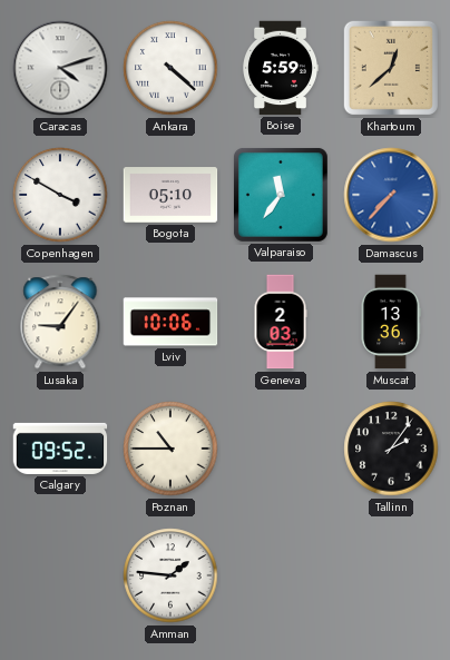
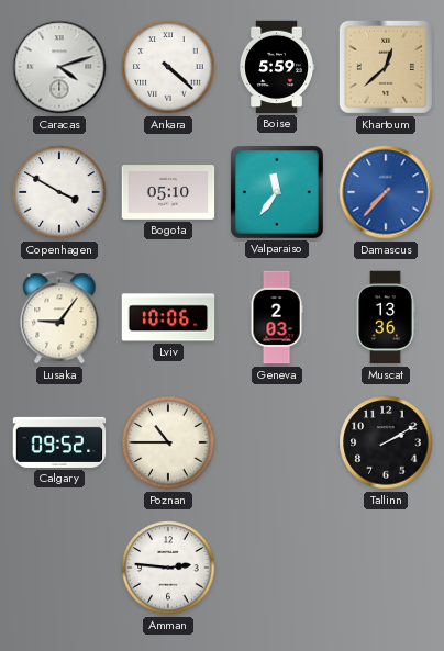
Tallinn: 2:06 -> 2:10 (386, 442)
Amman: 1:46 -> 2:46 (168, 568)
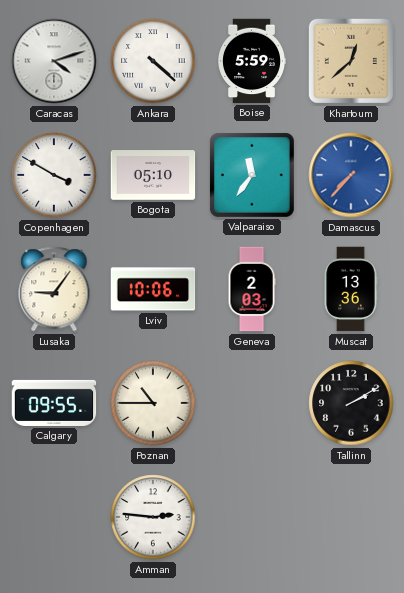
Calgary: 09:52 -> 09:55 (54, 403)
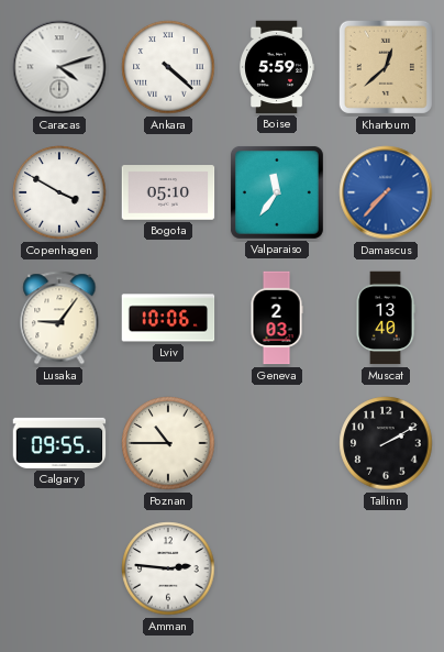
Muscat: 13:36 -> 13:40 (386, 318)
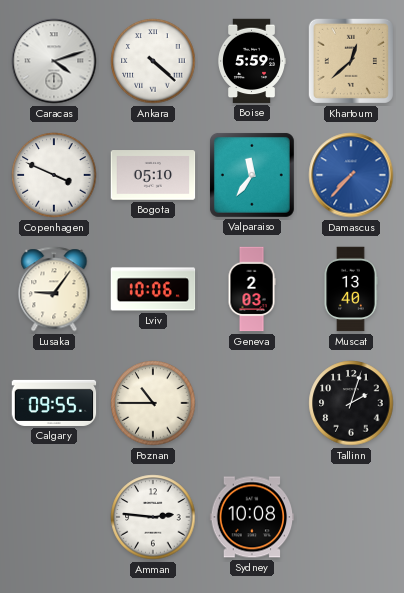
Copenhagen: 3:50 -> 3:49 (54, 175)
Tallinn: 2:10 -> 2:03 (351, 403)
Sydney: none -> 10:08 (252, 517)
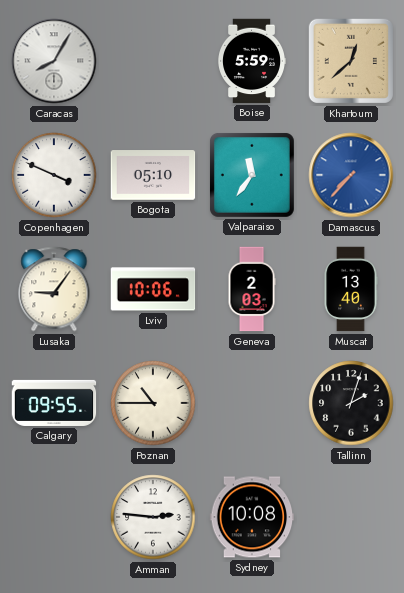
Caracas: 4:12 -> 8:05 (54, 61)
Ankara: 4:22 -> none (153, 61)
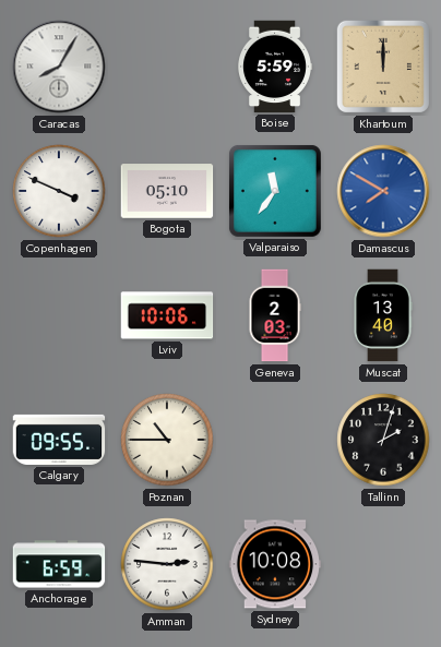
Khartoum: 12:38 -> 12:00 (383, 67)
Damascus: 7:37 -> 7:50 (383, 191)
Lusaka: 9:06 -> none (54, 289)
Anchorage: none -> 6:59 (59, 564)
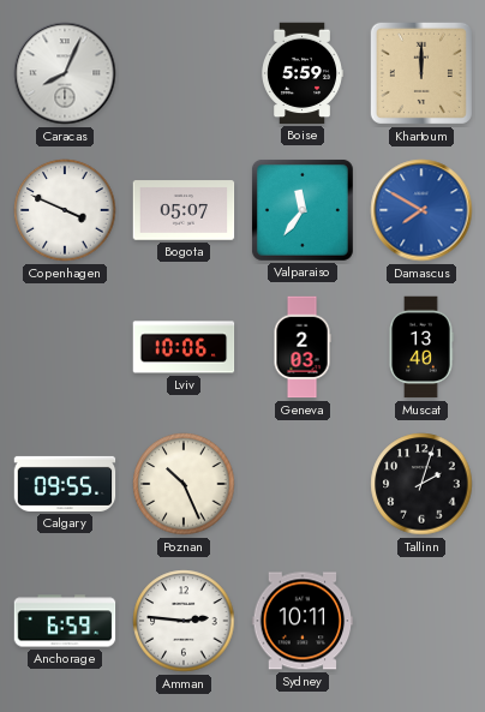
Caracas: 8:05 -> 8:04 (65, 73)
Bogota: 05:10 -> 05:07 (184, 210)
Poznan: 10:45 -> 10:26 (184, 484)
Sydney: 10:08 -> 10:11 (303, 621)
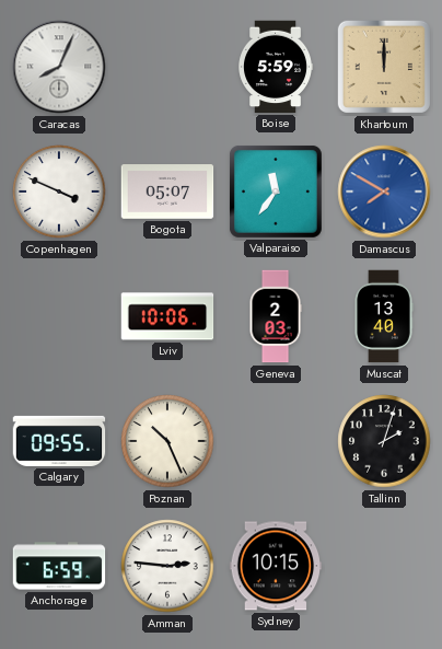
Sydney: 10:11 -> 10:15 (276, 566)
